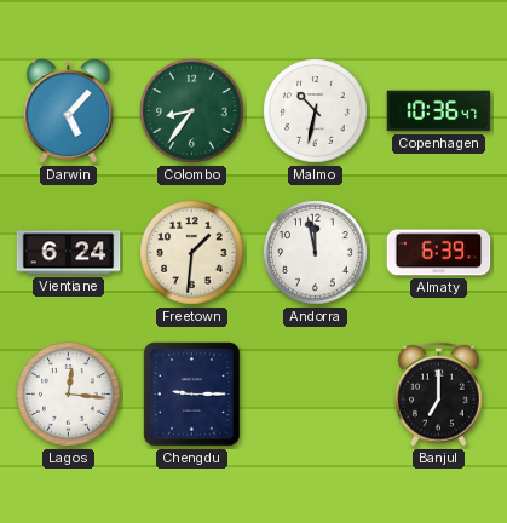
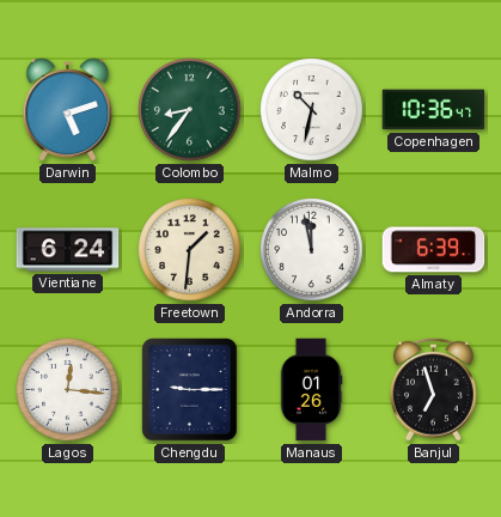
Darwin: 5:07 -> 5:12 (68, 110)
Manaus: none -> 01:26 (311, 390)
Banjul: 7:00 -> 6:57 (434, 389)
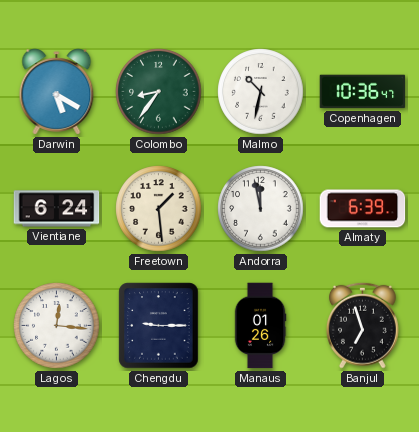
Darwin: 5:12 -> 5:20 (57, 92)
Freetown: 1:31 -> 1:29 (159, 209)
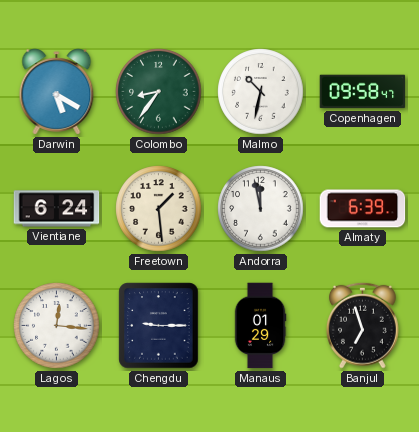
Copenhagen: 10:36 -> 09:58 (363, 92)
Manaus: 01:26 -> 01:29 (260, 326)
